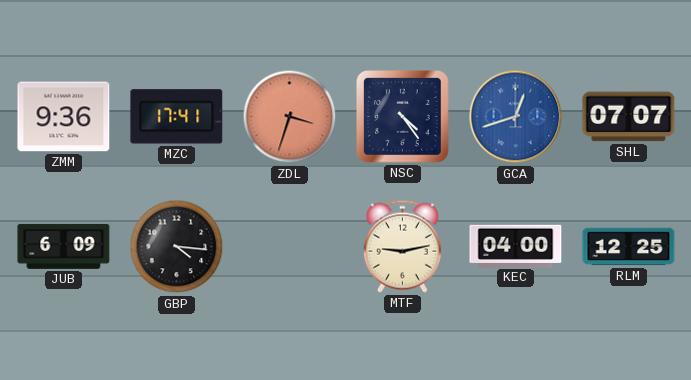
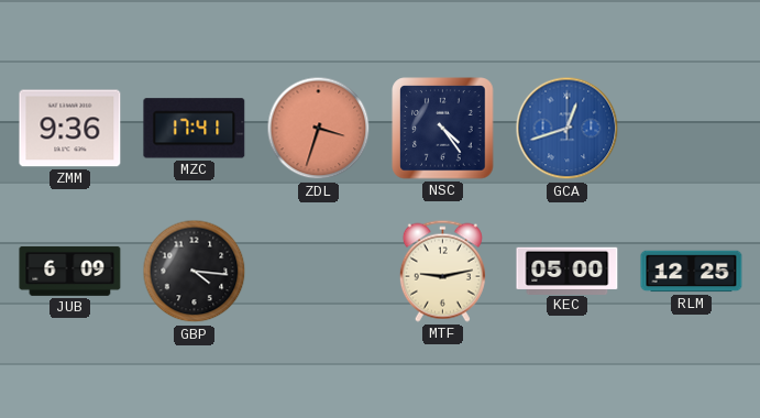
SHL: 07:07 -> none (629, 117)
KEC: 04:00 -> 05:00 (568, 271)
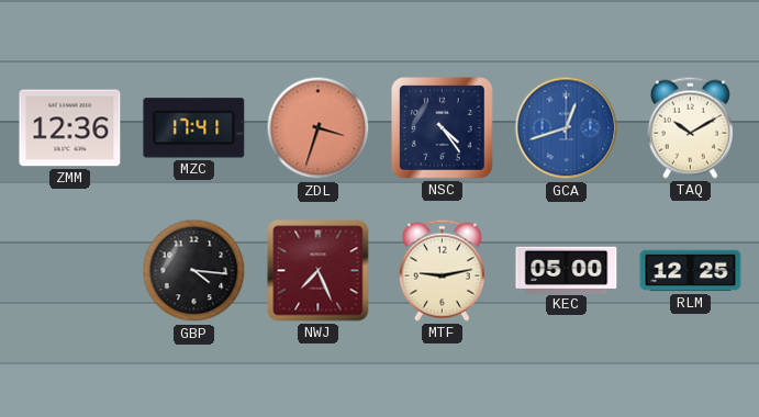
ZMM: 9:36 -> 12:36 (70, 128)
TAQ: none -> 10:10 (690, 127)
JUB: 6:09 -> none (70, 271)
NWJ: none -> 7:26 (319, 271)
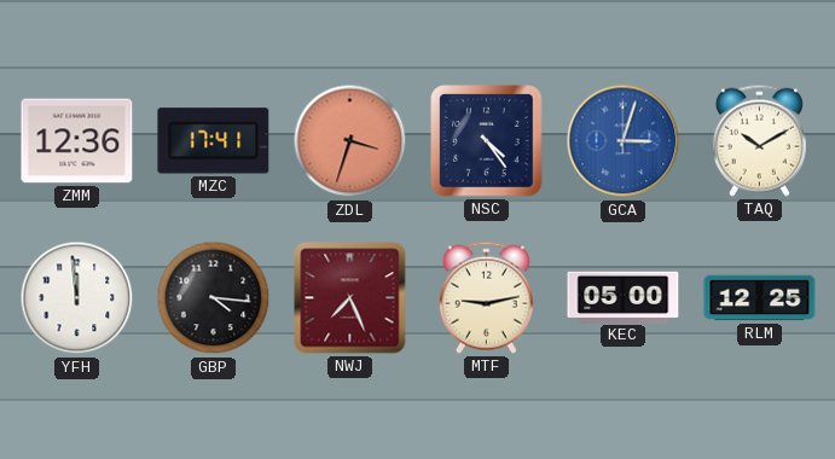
GCA: 12:42 -> 3:03 (624, 141)
YFH: none -> 11:59 (77, 298)
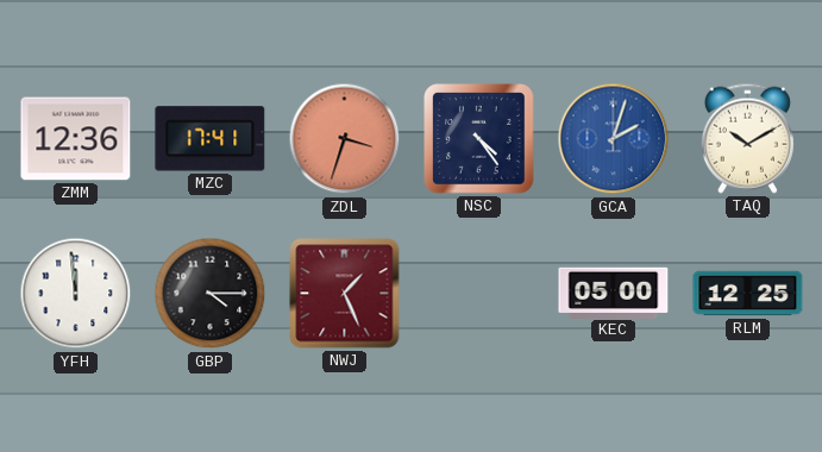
GCA: 3:03 -> 2:03 (614, 139)
GBP: 4:16 -> 4:15 (211, 294)
NWJ: 7:26 -> 1:26 (345, 294)
MTF: 9:13 -> none (486, 297)
